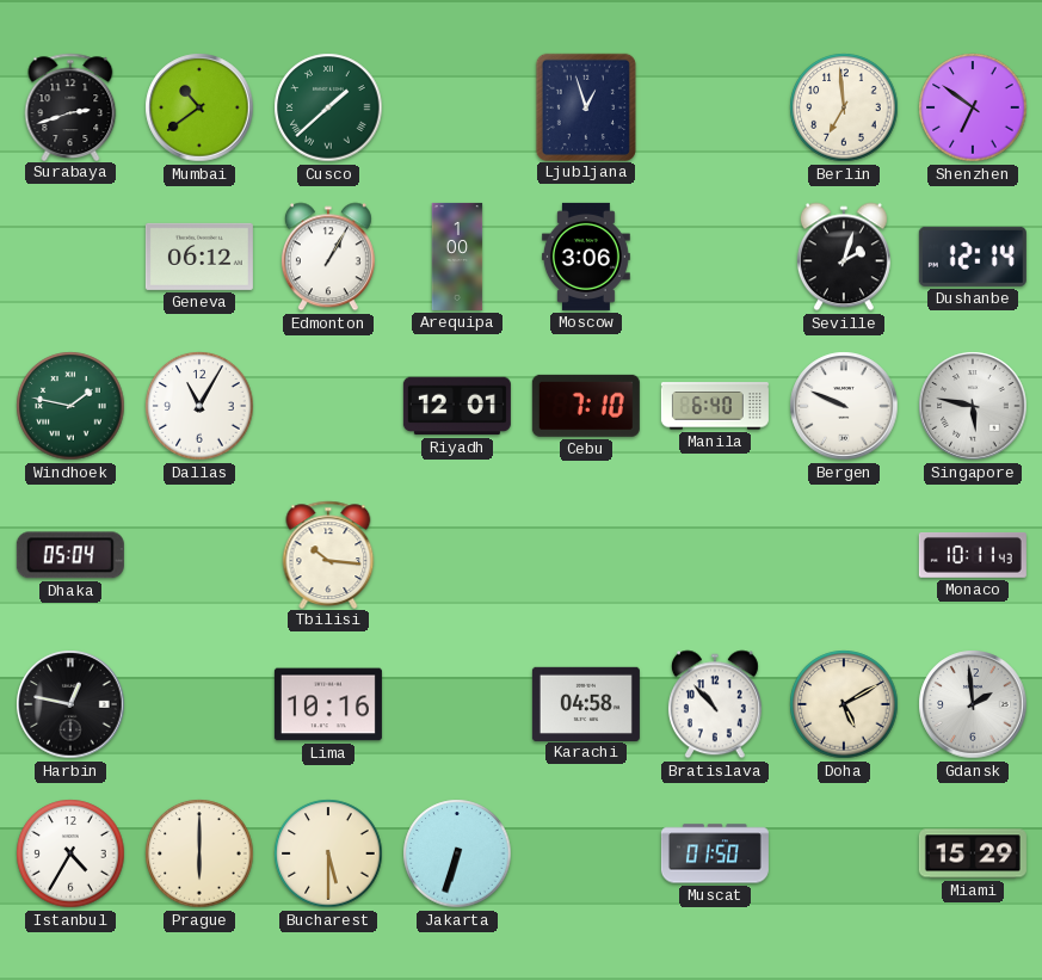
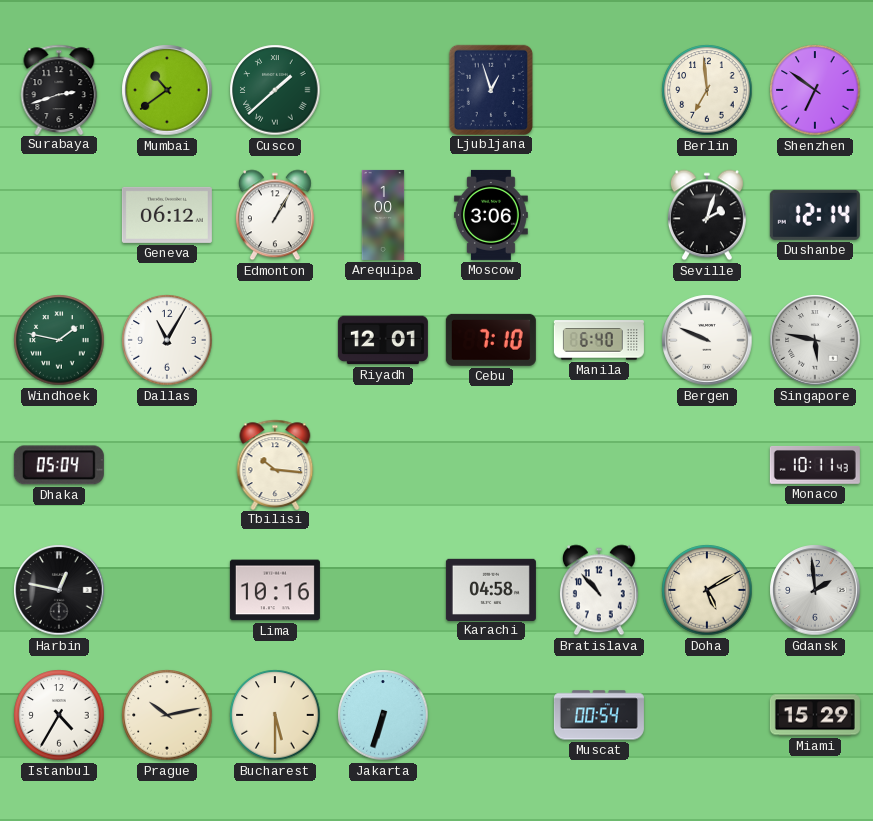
Prague: 6:00 -> 10:13 (167, 715)
Muscat: 01:50 -> 00:54 (599, 715)
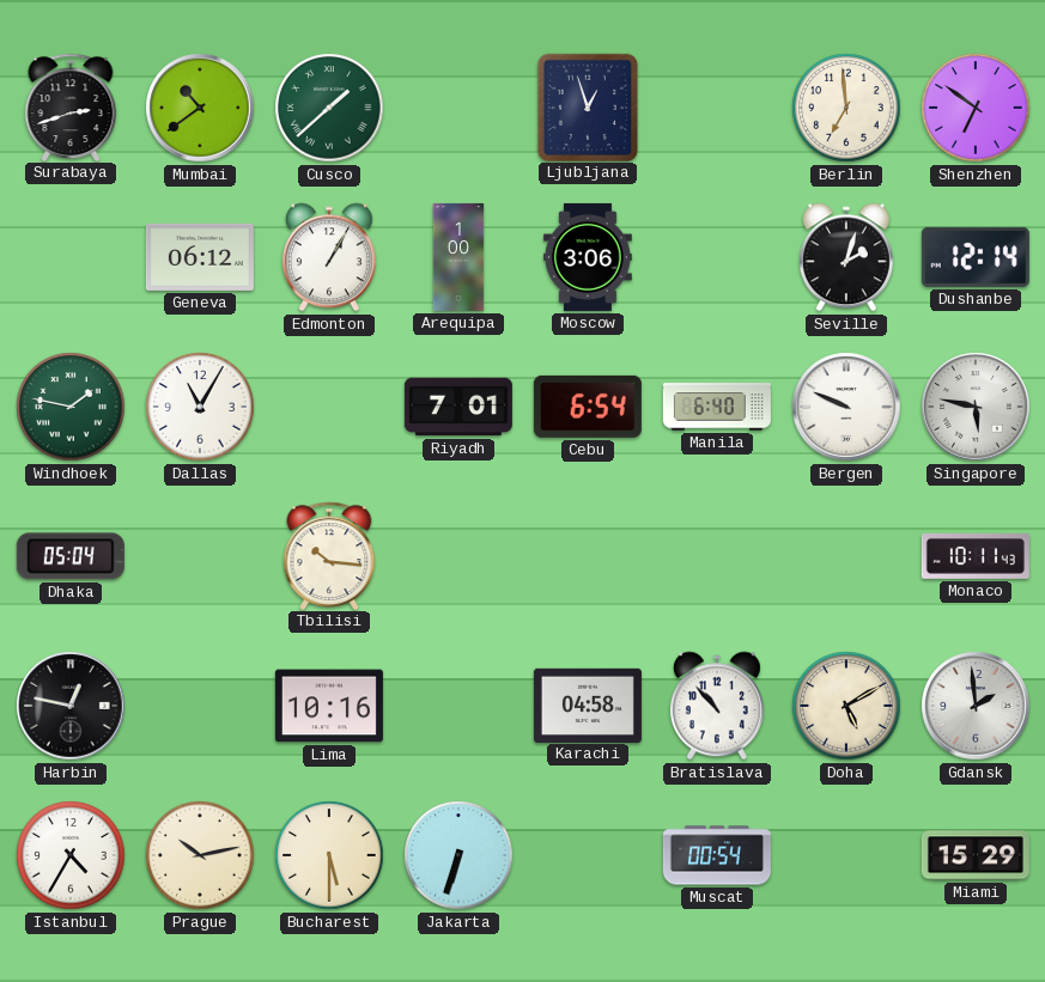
Riyadh: 12:01 -> 7:01 (458, 407)
Cebu: 7:10 -> 6:54 (588, 407)
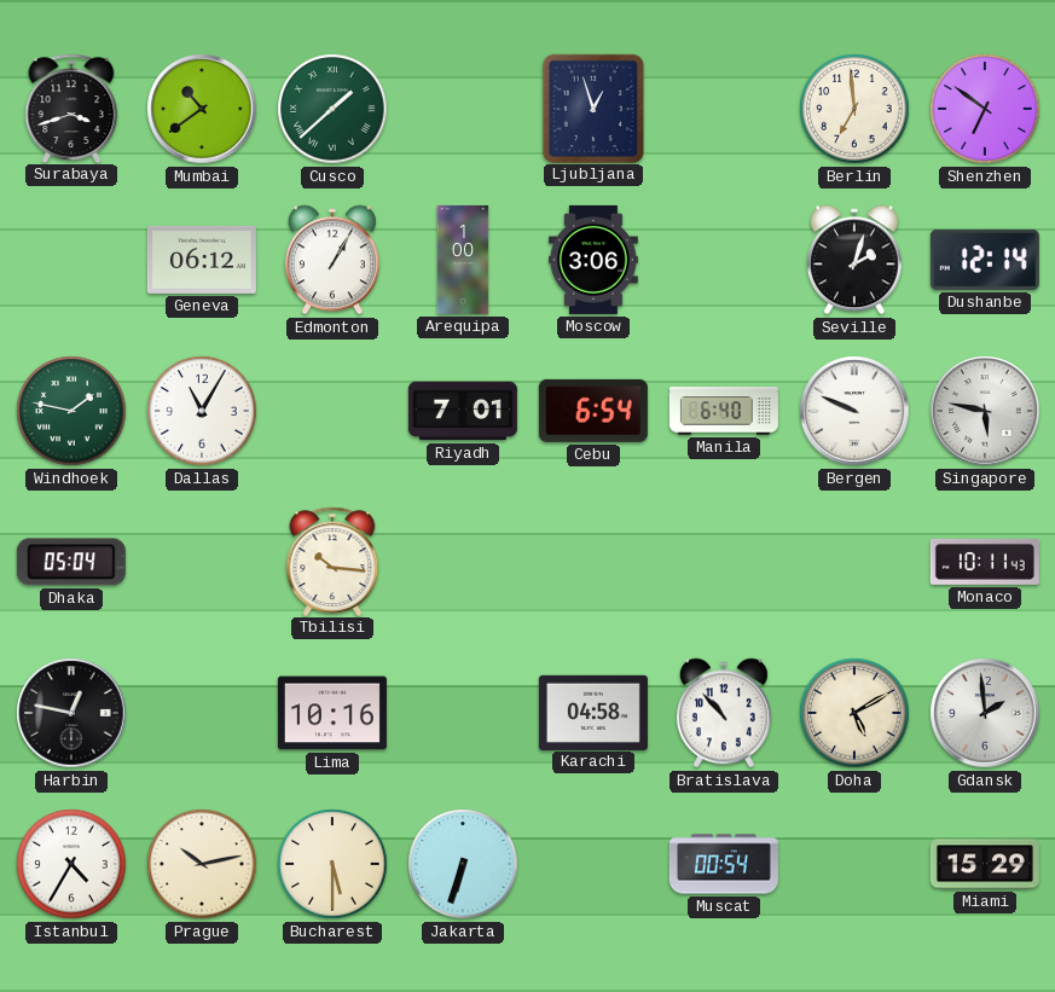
Surabaya: 2:42 -> 3:42 (71, 108)
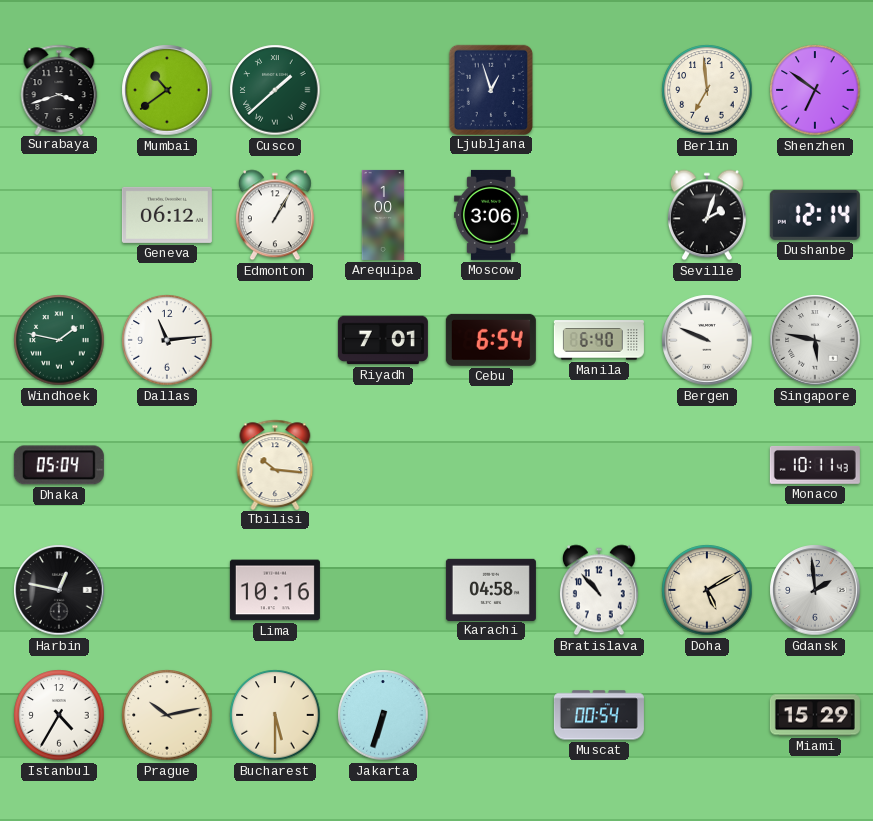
Dallas: 11:05 -> 11:14 (167, 340)
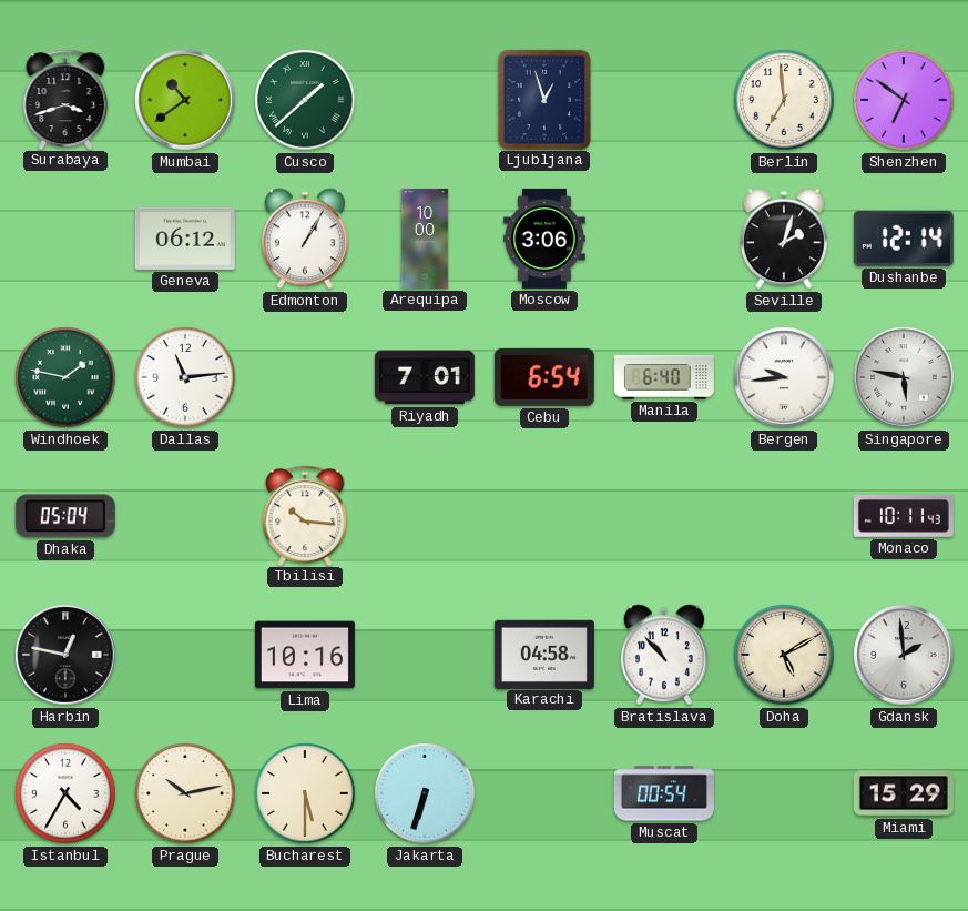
Arequipa: 1:00 -> 10:00 (425, 239)
Bergen: 9:49 -> 9:44 (784, 377)
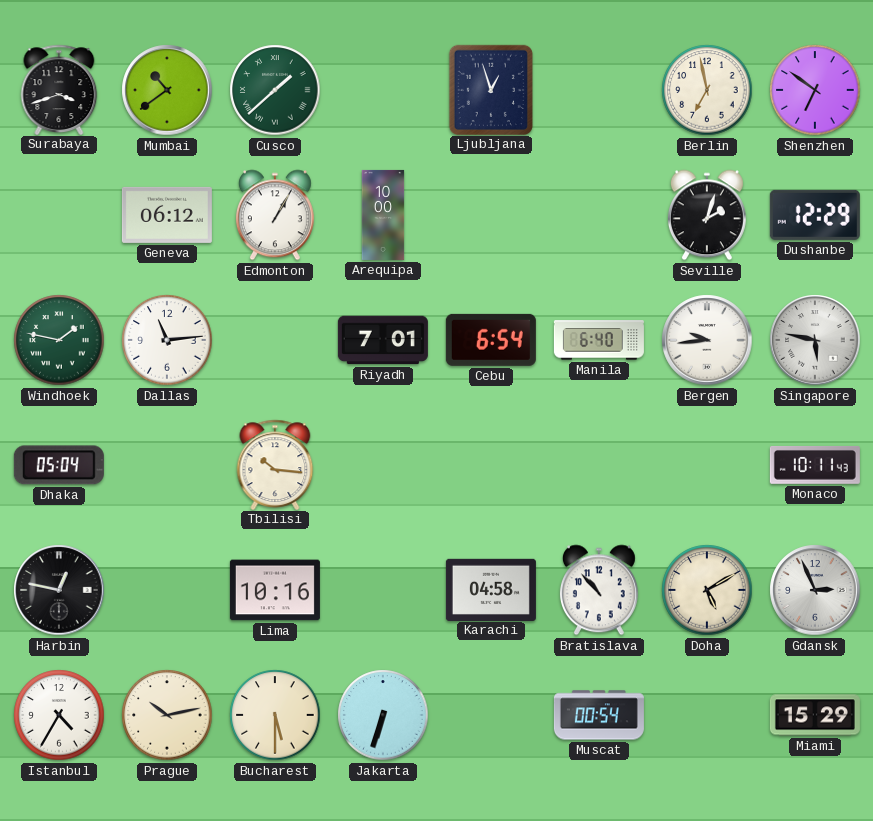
Berlin: 6:59 -> 6:58 (707, 90)
Moscow: 3:06 -> none (544, 239)
Dushanbe: 12:14 -> 12:29 (815, 215)
Gdansk: 1:59 -> 2:56 (815, 590)
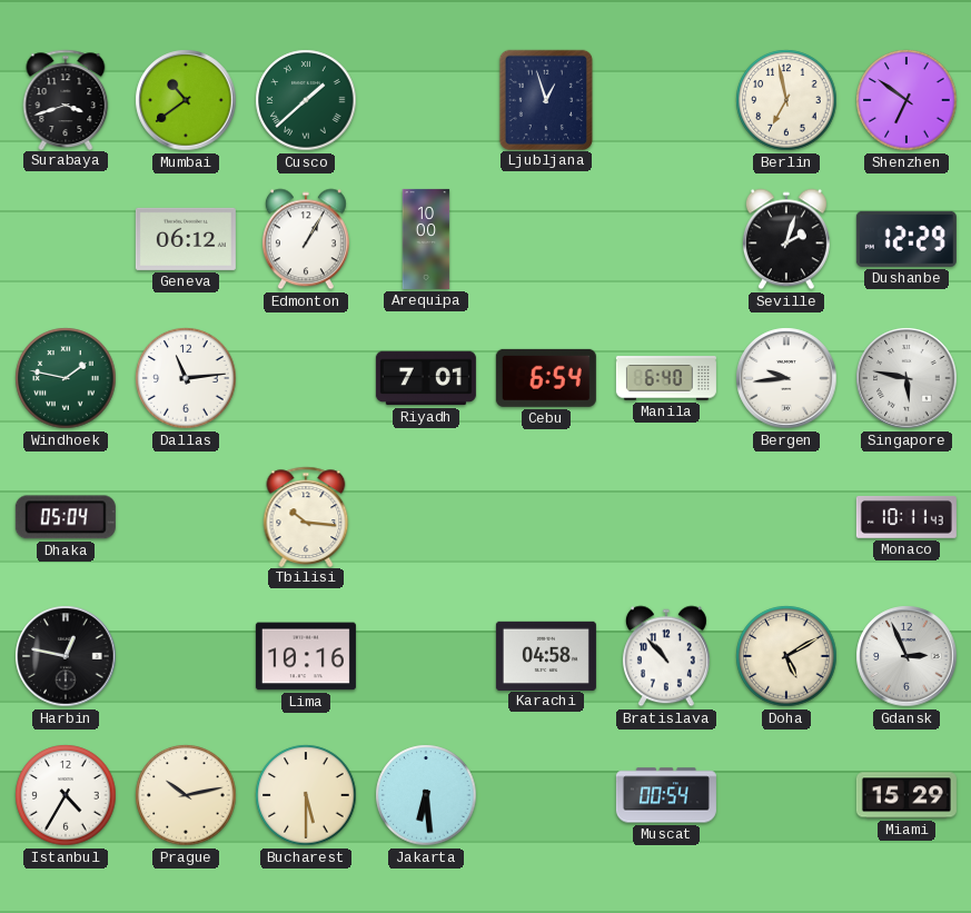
Jakarta: 6:33 -> 6:29 (426, 795)
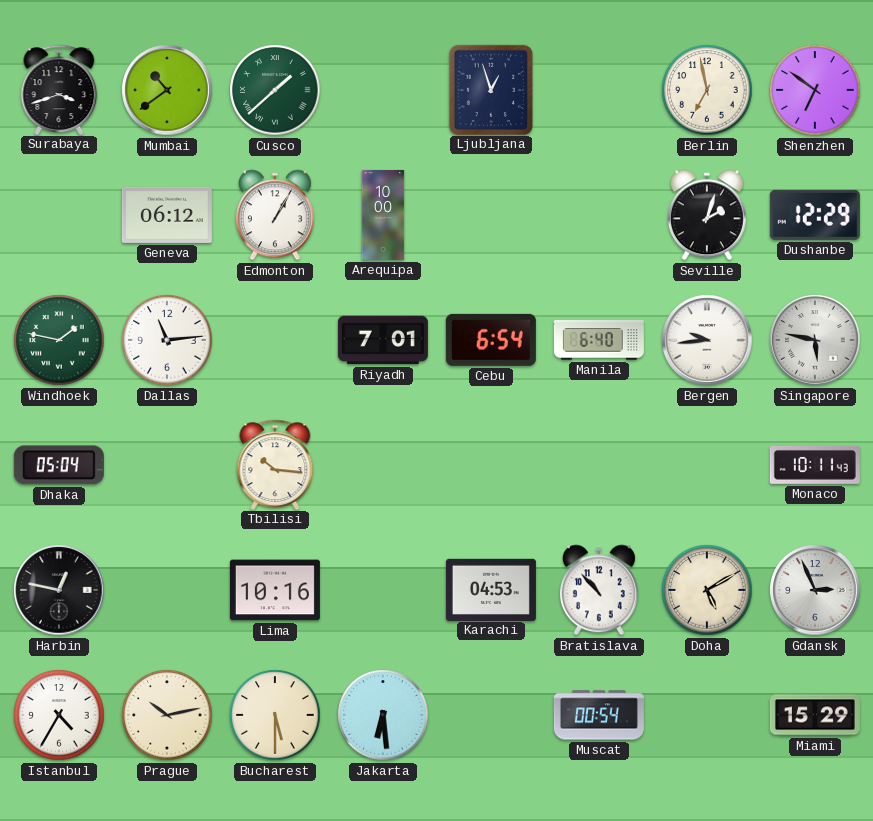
Karachi: 04:58 -> 04:53 (491, 589)
